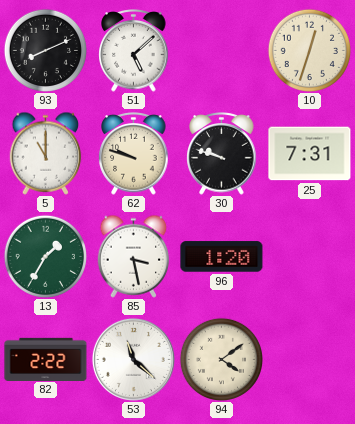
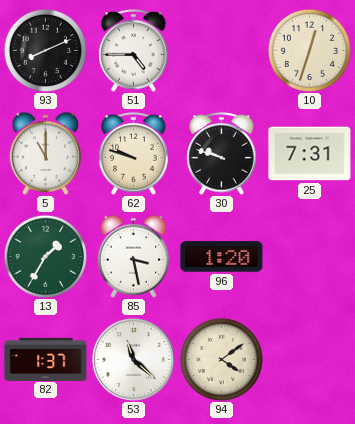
51: 5:08 -> 4:45 (134, 51)
82: 2:22 -> 1:37 (46, 359)
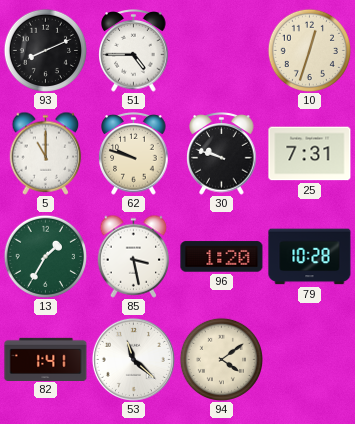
79: none -> 10:28 (310, 257)
82: 1:37 -> 1:41 (46, 359)
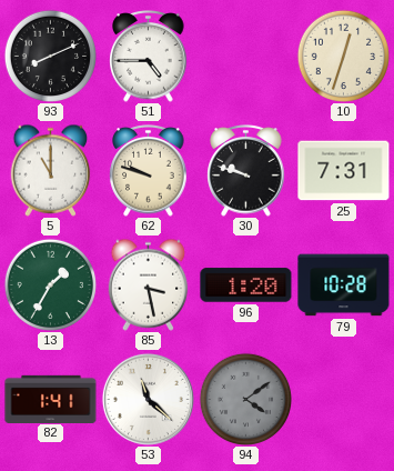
94 dial: cream -> grey (245, 399)
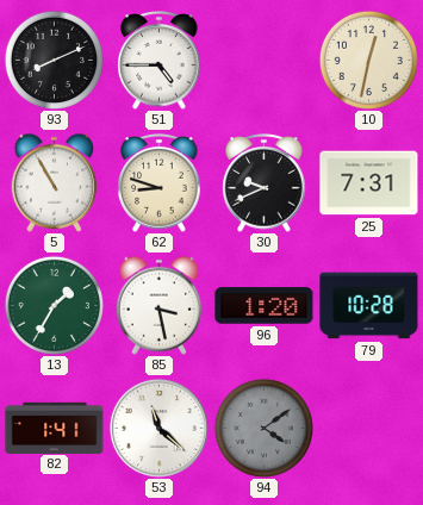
10: 12:33 -> 12:32 (368, 60)
5: 11:00 -> 10:55 (55, 182)
62: 9:48 -> 8:48 (160, 183)
30: 9:48 -> 9:41 (265, 183)
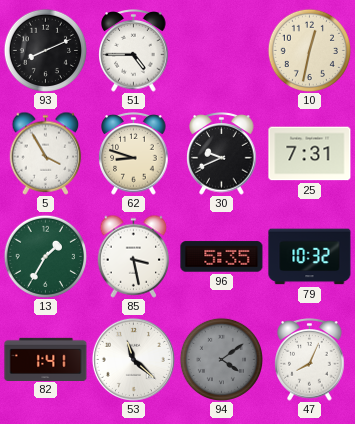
5: 10:55 -> 3:55 (46, 153)
96: 1:20 -> 5:35 (222, 257)
79: 10:28 -> 10:32 (310, 257)
47: none -> 8:04 (310, 360)
